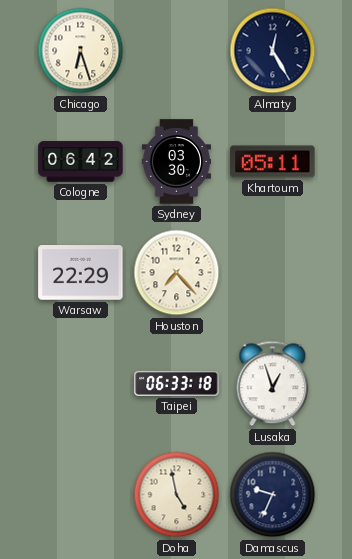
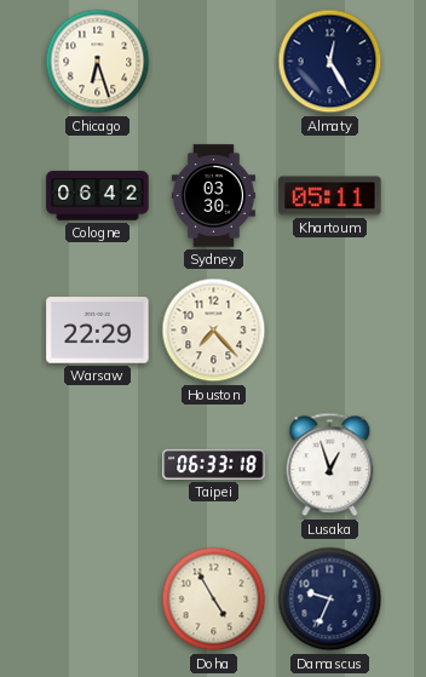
Doha: 4:58 -> 4:55 (214, 599)
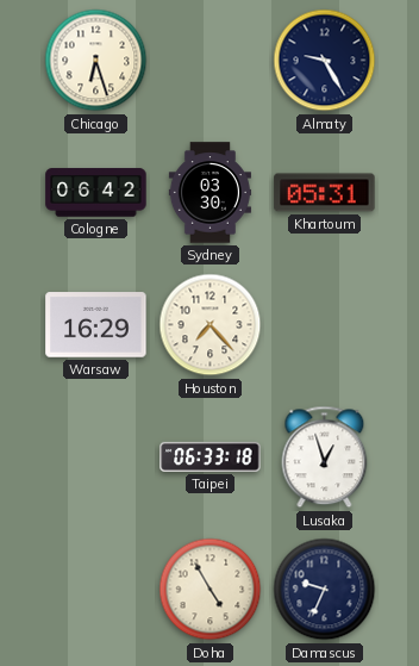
Almaty: 12:25 -> 9:25 (325, 61)
Khartoum: 05:11 -> 05:31 (325, 193)
Warsaw: 22:29 -> 16:29 (96, 325)
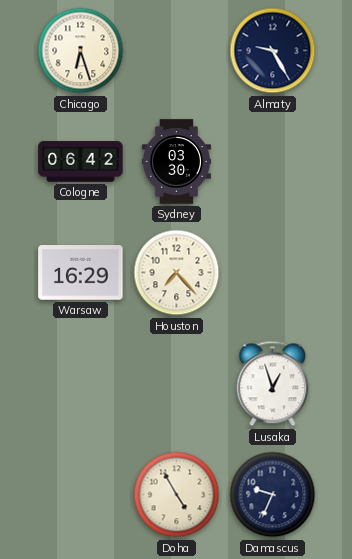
Khartoum: 05:31 -> none (325, 193)
Taipei: 06:33 -> none (211, 456)
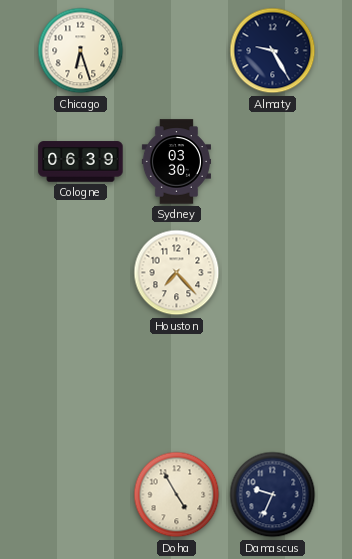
Cologne: 06:42 -> 06:39 (81, 162)
Warsaw: 16:29 -> none (81, 273)
Lusaka: 12:57 -> none (273, 384)
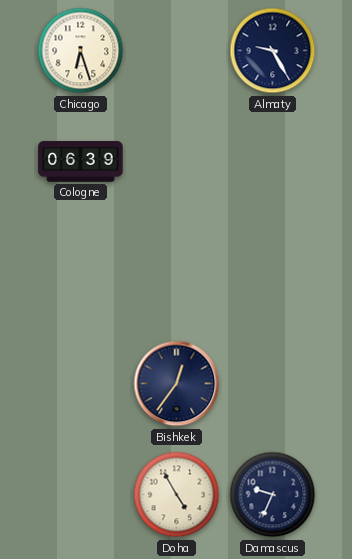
Sydney: 03:30 -> none (176, 162)
Houston: 7:23 -> none (177, 273)
Bishkek: none -> 12:36 (177, 384)
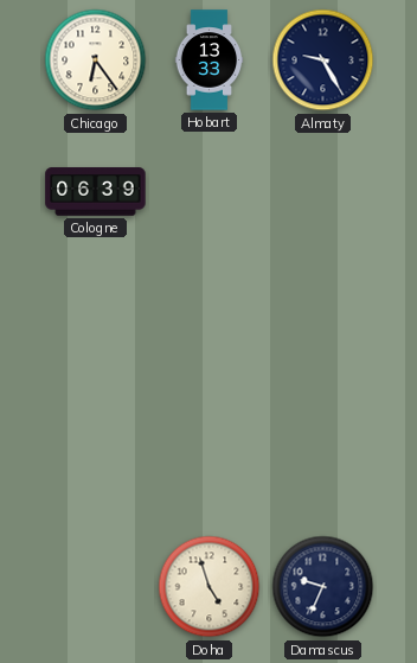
Chicago: 6:27 -> 6:24 (96, 60)
Hobart: none -> 13:33 (210, 60)
Bishkek: 12:36 -> none (177, 384)
Doha: 4:55 -> 4:57 (210, 587)
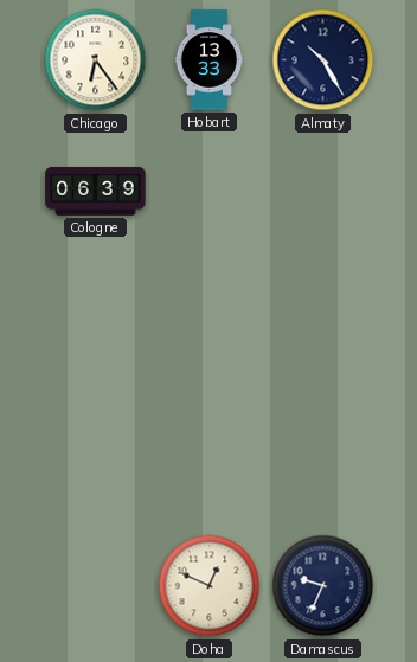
Almaty: 9:25 -> 10:25 (323, 60)
Doha: 4:57 -> 12:49 (210, 586)
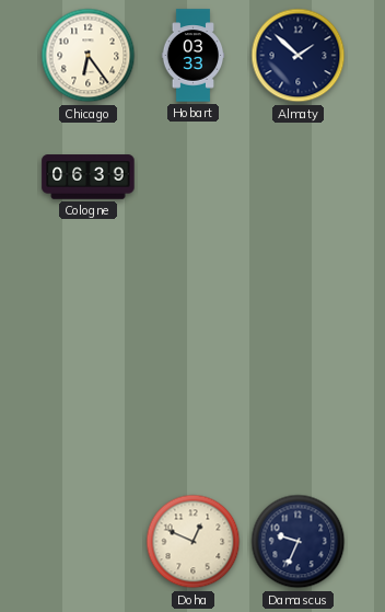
Hobart: 13:33 -> 03:33 (194, 56)
Almaty: 10:25 -> 1:52 (299, 56)
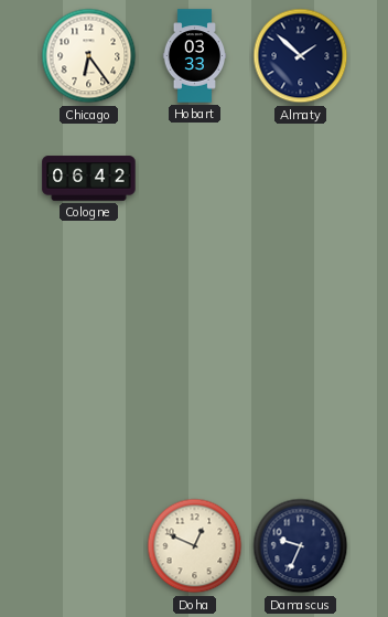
Cologne: 06:39 -> 06:42 (89, 179)
